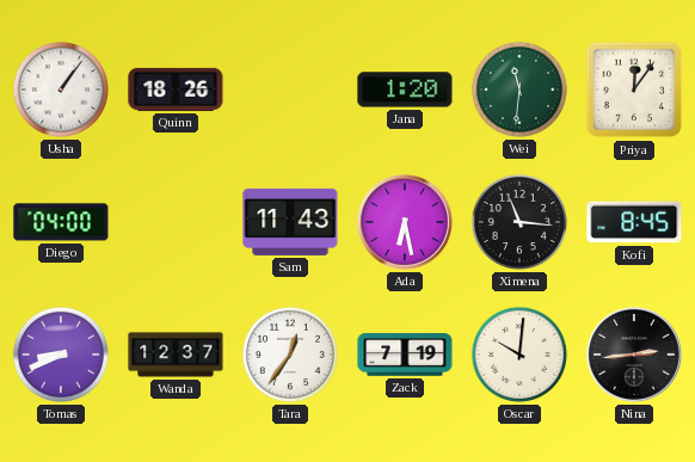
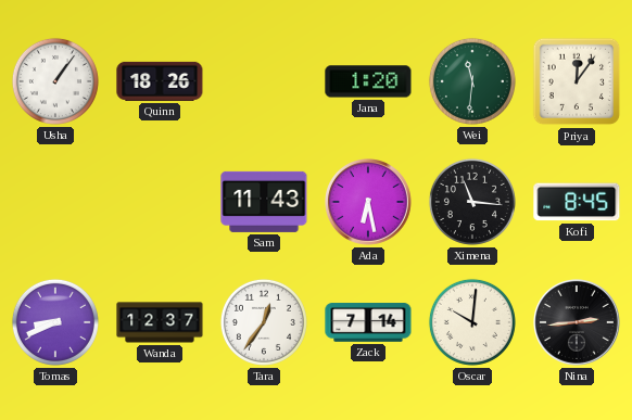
Diego: 04:00 -> none (61, 222)
Zack: 7:19 -> 7:14 (368, 322)
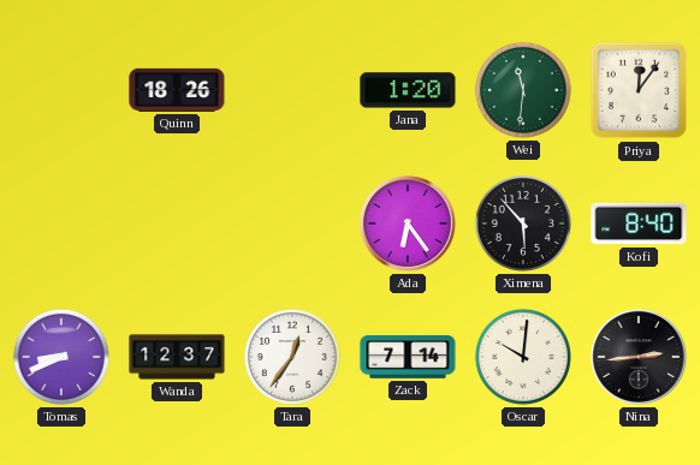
Usha: 1:06 -> none (55, 81)
Sam: 11:43 -> none (264, 202)
Ada: 6:28 -> 6:24 (409, 225)
Ximena: 11:16 -> 5:53 (523, 223)
Kofi: 8:45 -> 8:40 (639, 223)
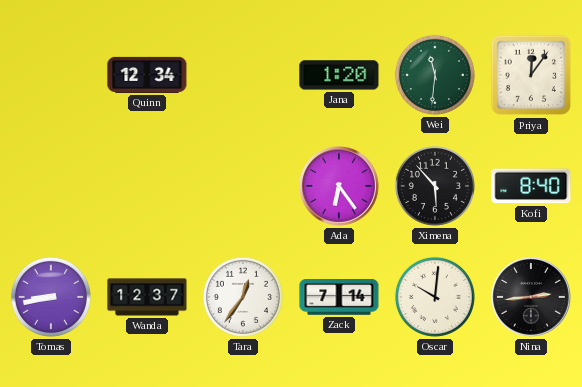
Quinn: 18:26 -> 12:34 (147, 75)
Tomas: 8:41 -> 8:43 (51, 297)
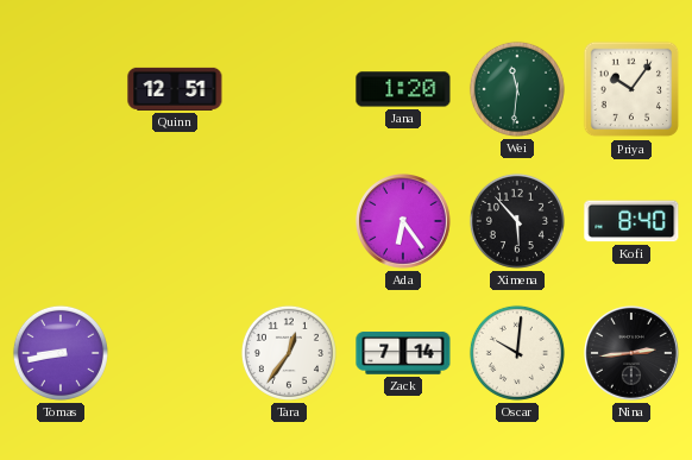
Quinn: 12:34 -> 12:51 (175, 89)
Priya: 12:06 -> 10:06 (631, 89)
Wanda: 12:37 -> none (147, 297)
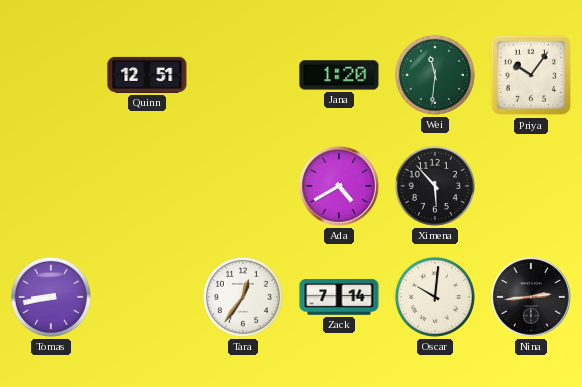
Ada: 6:24 -> 4:40 (340, 187)
Kofi: 8:40 -> none (631, 221)
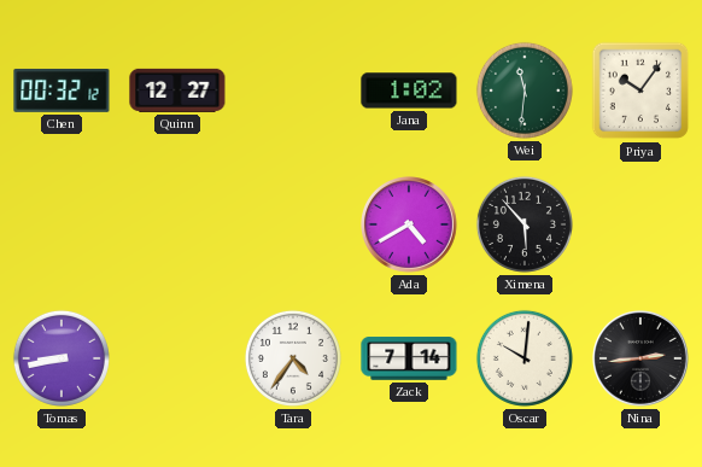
Chen: none -> 00:32 (62, 91)
Quinn: 12:51 -> 12:27 (177, 91)
Jana: 1:20 -> 1:02 (409, 91)
Tara: 12:36 -> 4:36 (293, 358)
